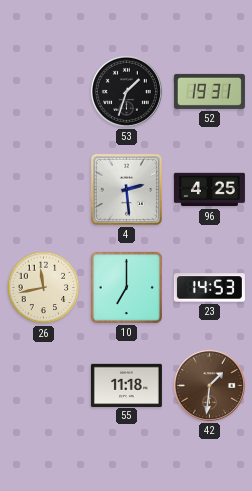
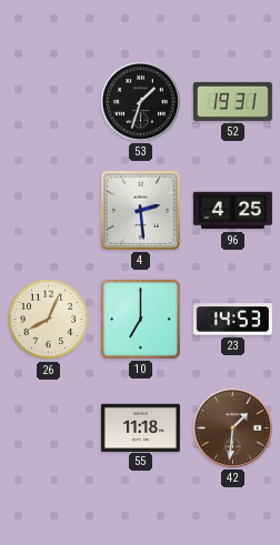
26: 11:43 -> 8:04 (49, 320)
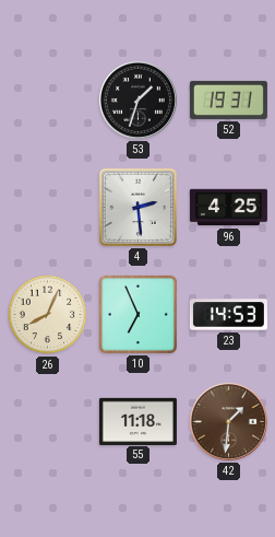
10: 7:00 -> 6:56 (137, 314)
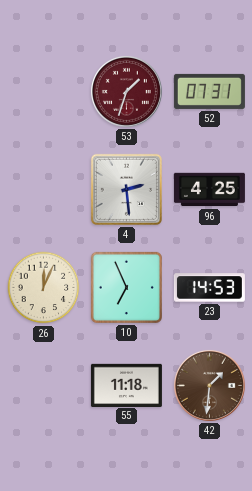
53 dial: black -> burgundy (126, 91)
52: 19:31 -> 07:31 (209, 91)
26: 8:04 -> 12:04 (44, 288)
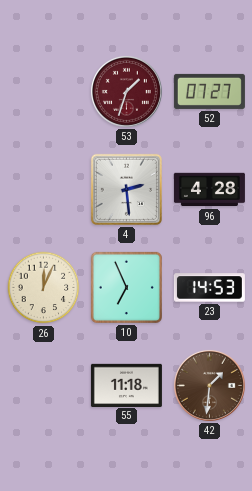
52: 07:31 -> 07:27 (209, 91)
96: 4:25 -> 4:28 (209, 190)
